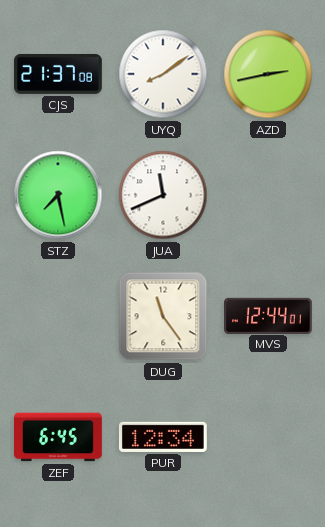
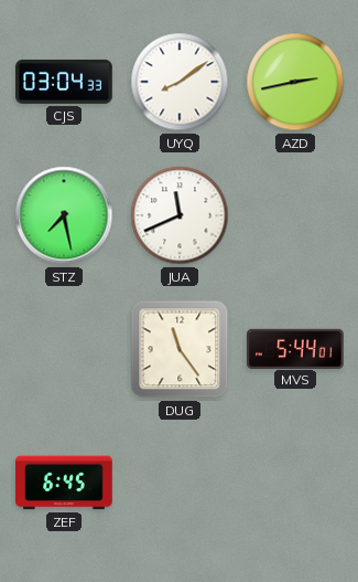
CJS: 21:37 -> 03:04 (65, 82)
MVS: 12:44 -> 5:44 (296, 348)
PUR: 12:34 -> none (163, 437)
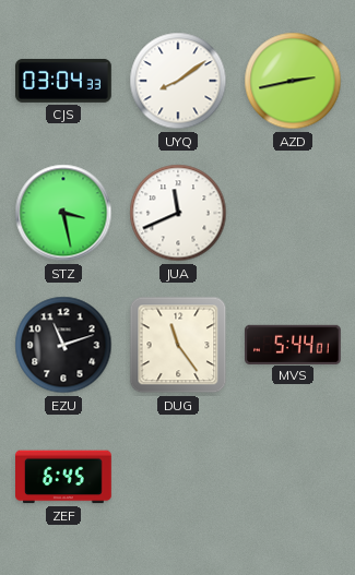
STZ: 7:28 -> 3:28 (63, 213)
EZU: none -> 11:12 (63, 345)
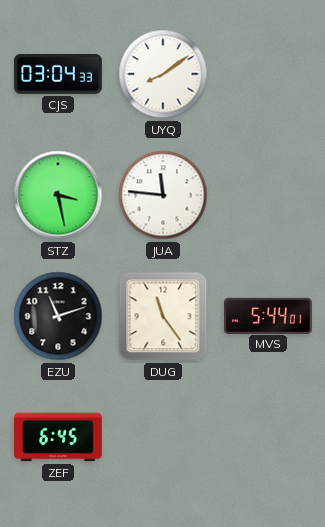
AZD: 2:43 -> none (293, 81)
JUA: 11:41 -> 11:46 (163, 195)
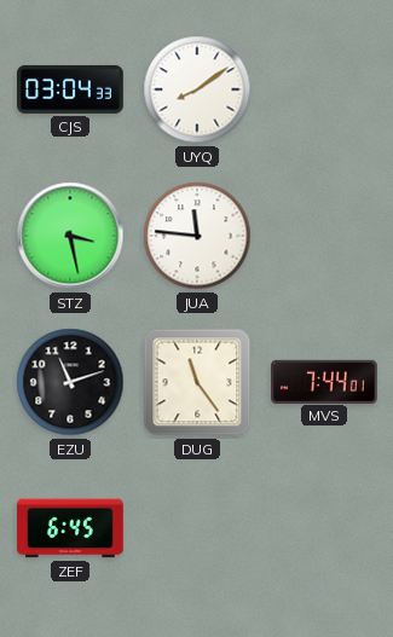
MVS: 5:44 -> 7:44 (325, 381)
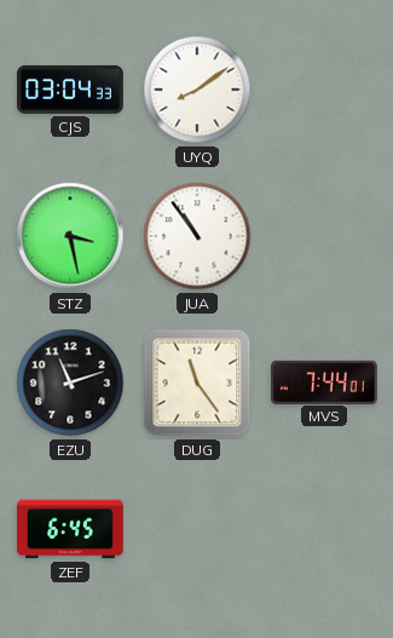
JUA: 11:46 -> 10:54 (197, 236)
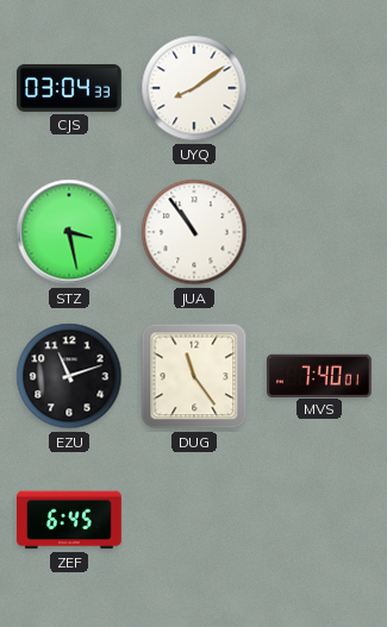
MVS: 7:44 -> 7:40 (320, 375)
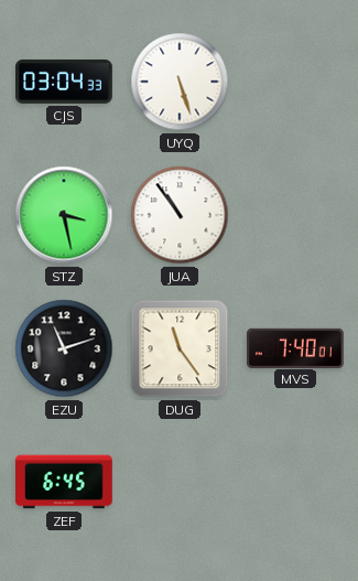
UYQ: 8:09 -> 5:27 (180, 82)
